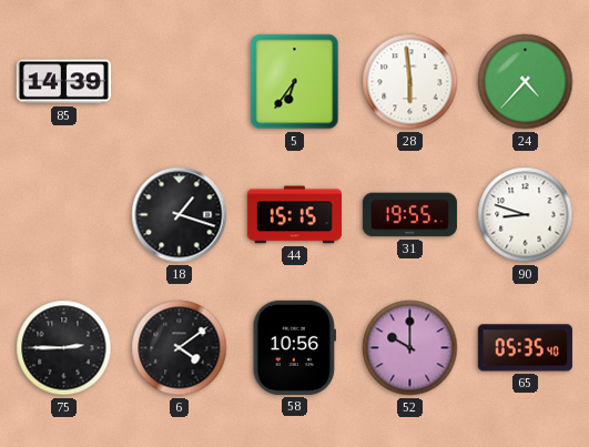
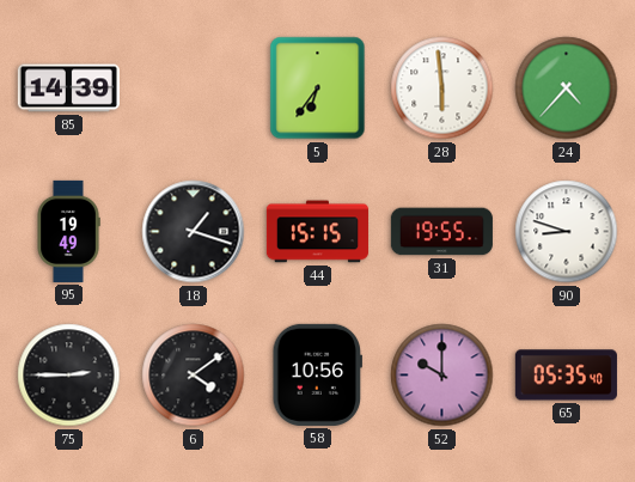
95: none -> 19:49 (68, 231)
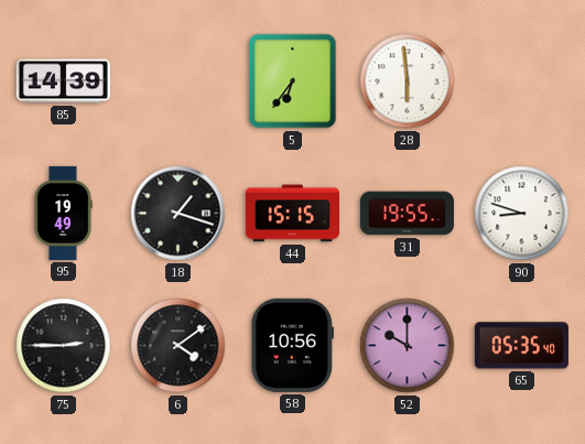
24: 4:37 -> none (567, 89)
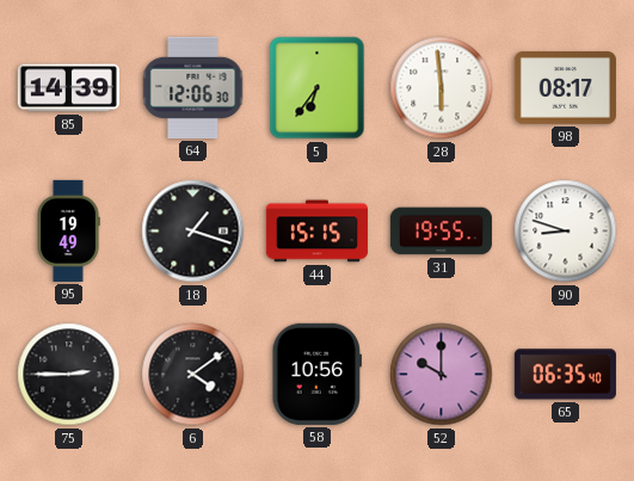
64: none -> 12:06 (193, 87)
98: none -> 08:17 (565, 88)
65: 05:35 -> 06:35 (565, 375)
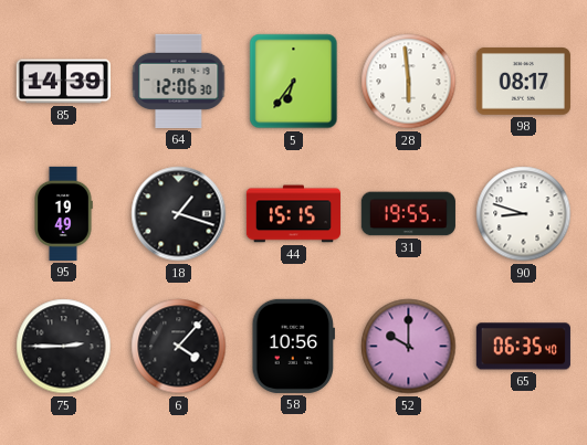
6: 4:09 -> 4:07 (179, 347)
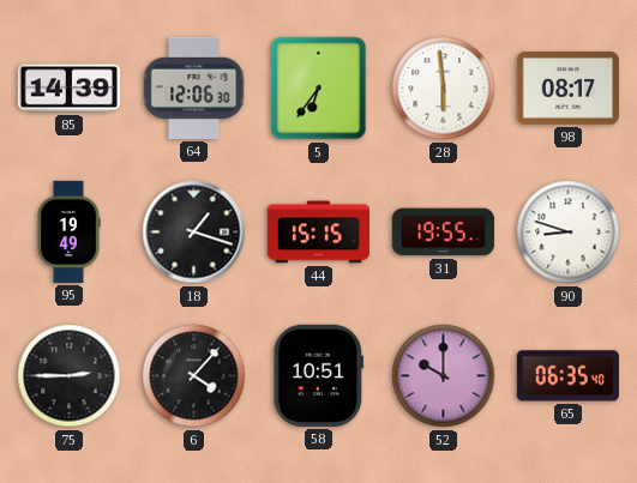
58: 10:56 -> 10:51 (318, 375)
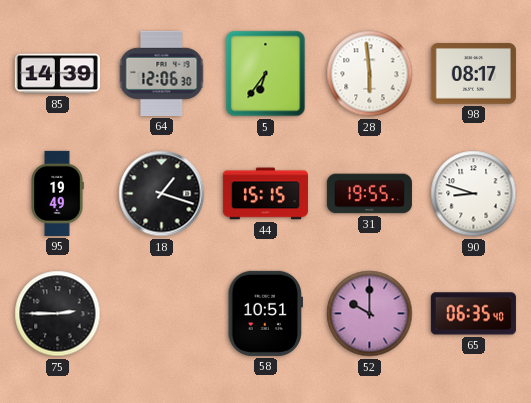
6: 4:07 -> none (194, 376)
